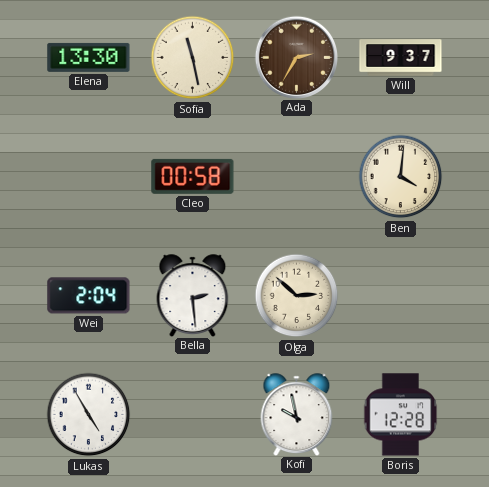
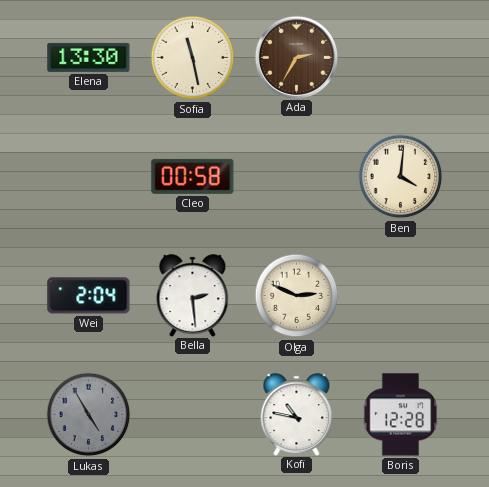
Will: 9:37 -> none (401, 58)
Olga: 2:52 -> 2:49 (297, 296)
Lukas dial: white -> grey (89, 415)
Kofi: 9:58 -> 10:47 (297, 414)
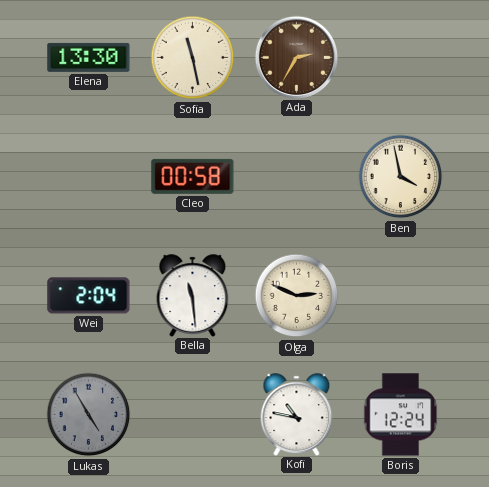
Ben: 4:01 -> 3:58 (401, 177)
Bella: 2:29 -> 11:29 (193, 295)
Boris: 12:28 -> 12:24 (401, 415)
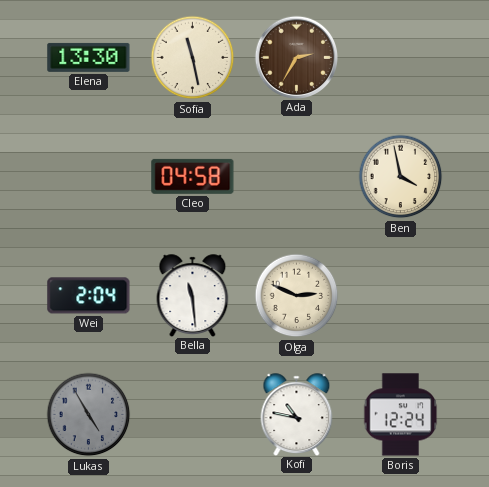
Cleo: 00:58 -> 04:58 (193, 176)
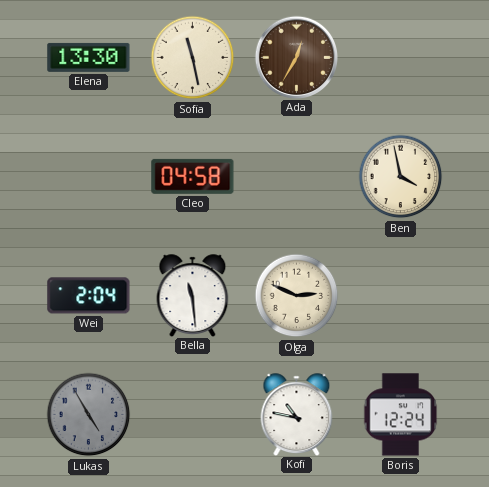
Ada: 2:35 -> 12:35 (296, 57)
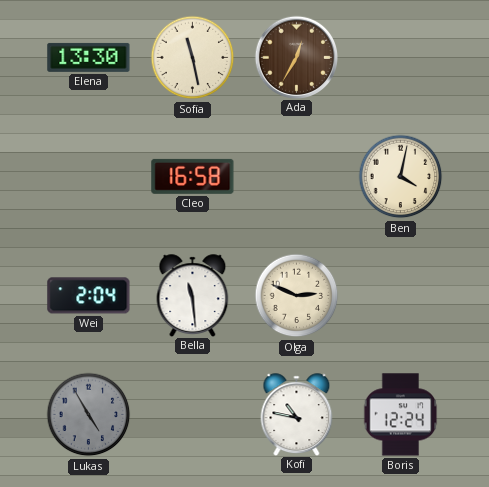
Cleo: 04:58 -> 16:58 (193, 176)
Ben: 3:58 -> 4:02 (401, 177)
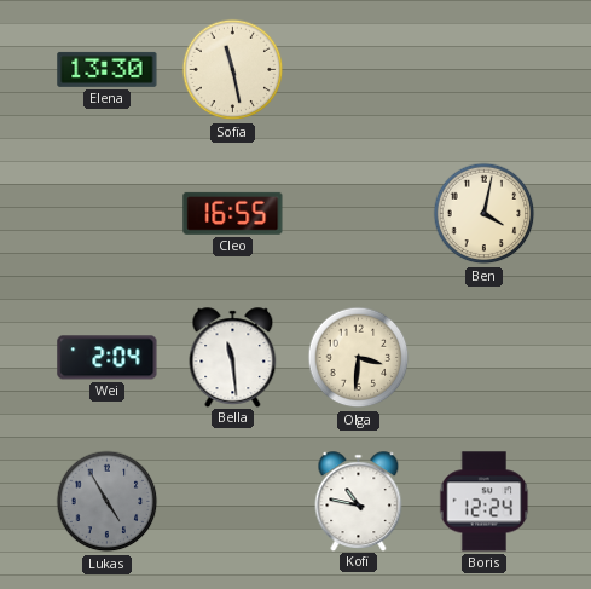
Ada: 12:35 -> none (296, 57)
Cleo: 16:58 -> 16:55 (233, 213)
Olga: 2:49 -> 3:31 (359, 358)
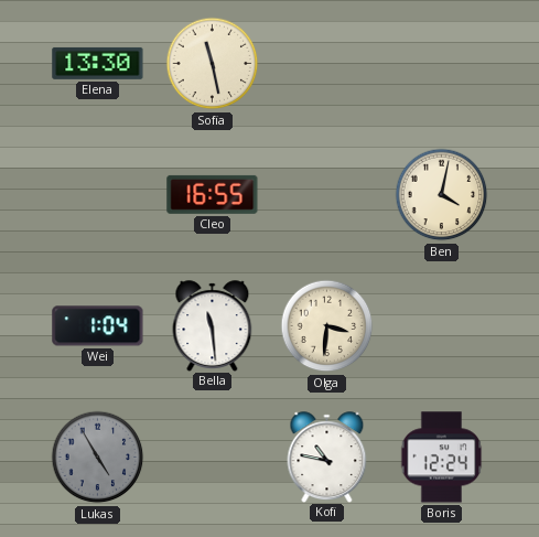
Wei: 2:04 -> 1:04 (98, 326)
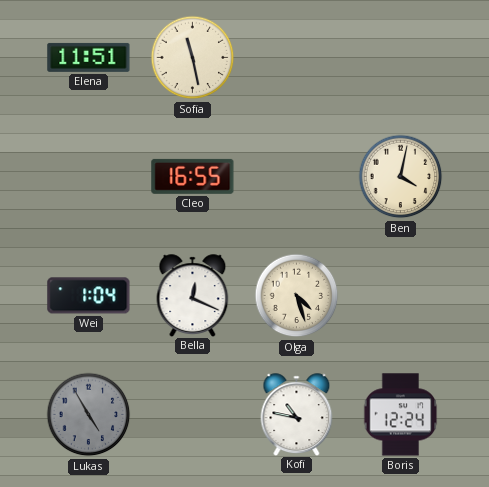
Elena: 13:30 -> 11:51 (89, 57)
Bella: 11:29 -> 12:19 (193, 295)
Olga: 3:31 -> 4:27 (297, 296)
